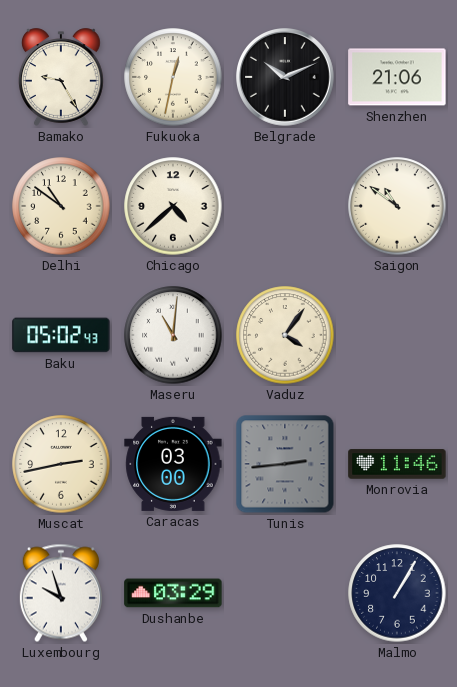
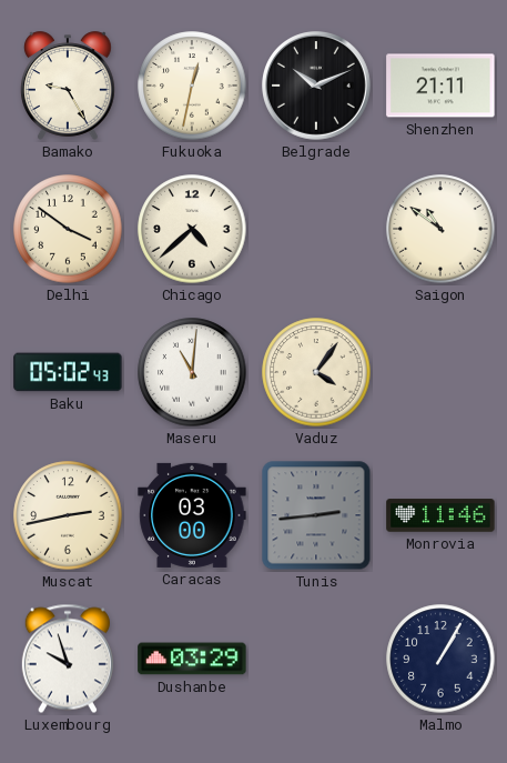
Shenzhen: 21:06 -> 21:11 (440, 86)
Delhi: 10:51 -> 3:51 (68, 229)
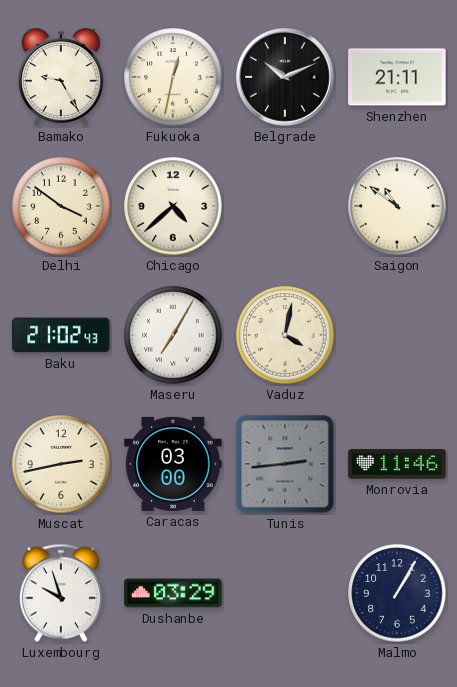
Baku: 05:02 -> 21:02 (61, 335)
Maseru: 11:01 -> 7:05 (173, 335)
Vaduz: 4:06 -> 4:02 (285, 335)
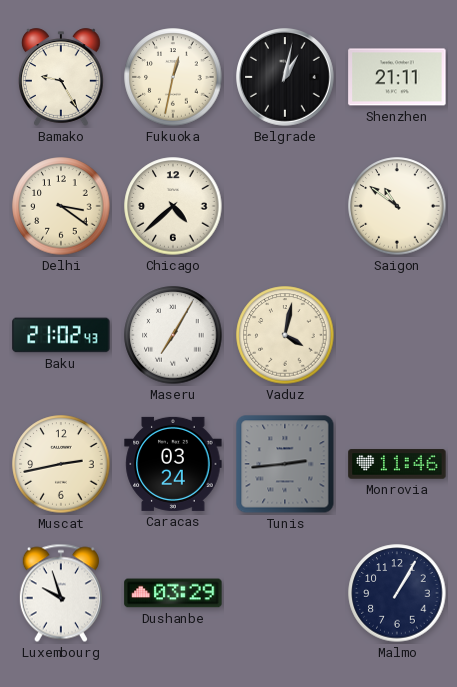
Belgrade: 10:11 -> 1:02 (286, 78)
Delhi: 3:51 -> 3:21 (61, 206)
Caracas: 03:00 -> 03:24 (173, 464)
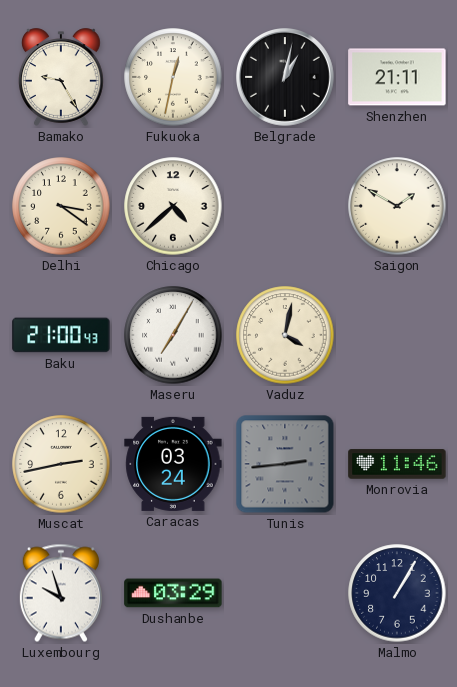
Saigon: 10:51 -> 1:50 (397, 206)
Baku: 21:02 -> 21:00 (61, 335)
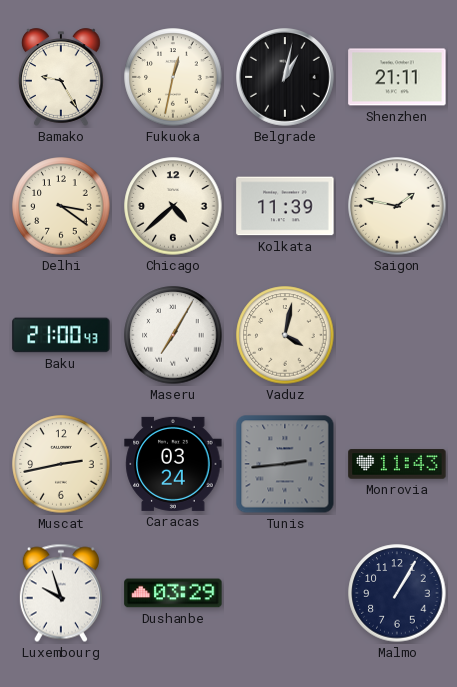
Kolkata: none -> 11:39 (285, 206)
Saigon: 1:50 -> 1:47 (397, 206)
Monrovia: 11:46 -> 11:43 (397, 464)
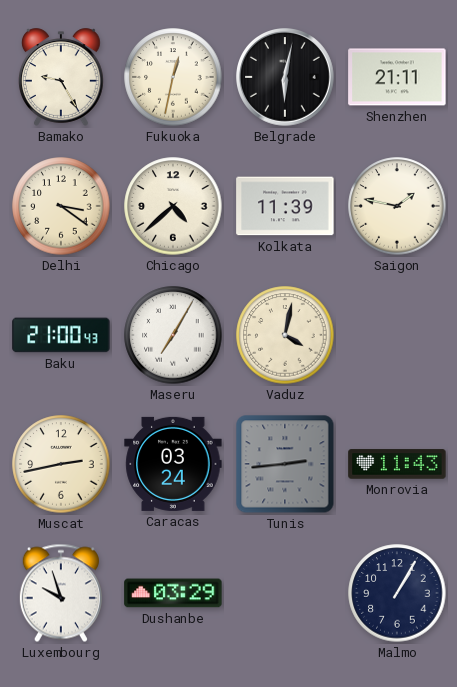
Belgrade: 1:02 -> 6:02 (286, 78)
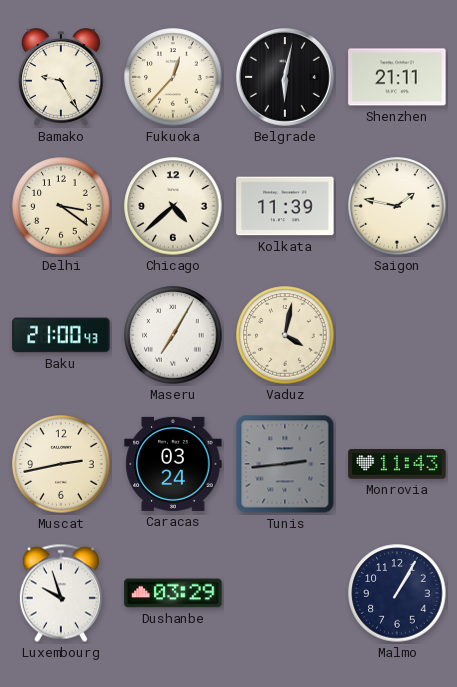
Fukuoka: 12:32 -> 12:37 (173, 77)
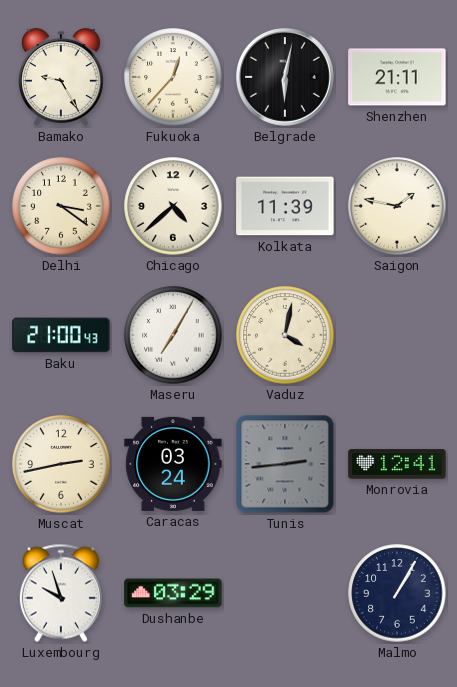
Monrovia: 11:43 -> 12:41 (397, 464)
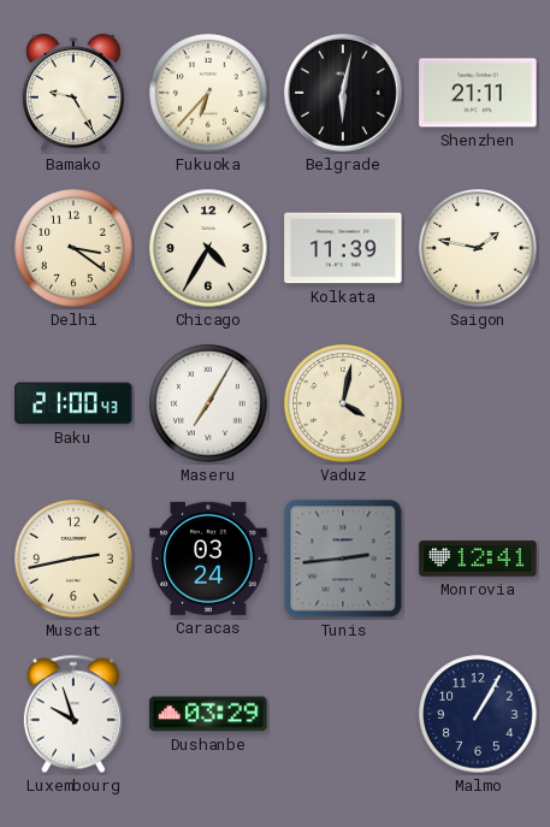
Fukuoka: 12:37 -> 6:37 (208, 93)
Chicago: 4:38 -> 4:35 (208, 248)
